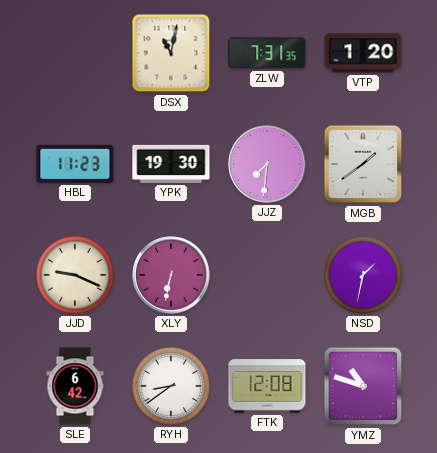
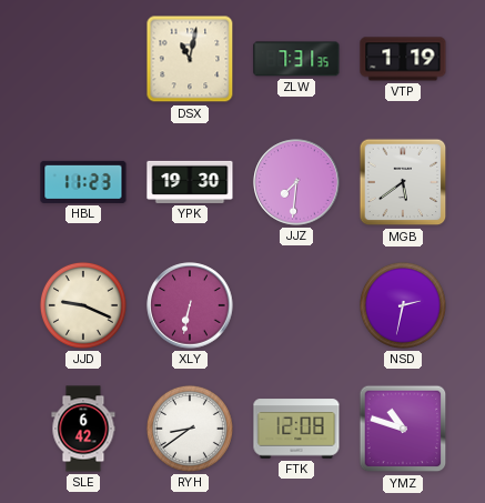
VTP: 1:20 -> 1:19 (403, 59)
MGB: 1:39 -> 5:39 (403, 182)
NSD: 1:32 -> 2:32 (403, 305)
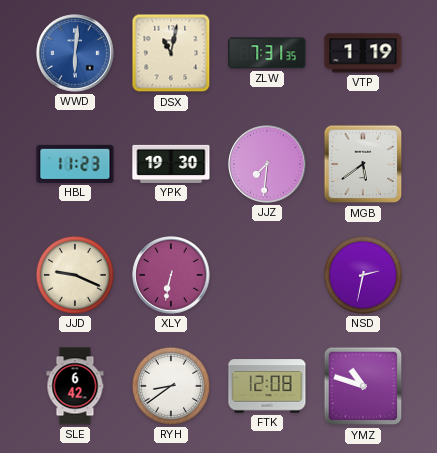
WWD: none -> 6:01 (75, 53)
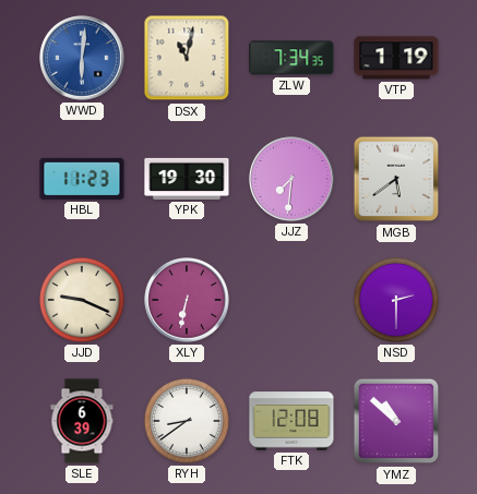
ZLW: 7:31 -> 7:34 (291, 58)
NSD: 2:32 -> 2:30 (396, 300)
SLE: 6:42 -> 6:39 (82, 421)
YMZ: 10:48 -> 10:52 (396, 421)
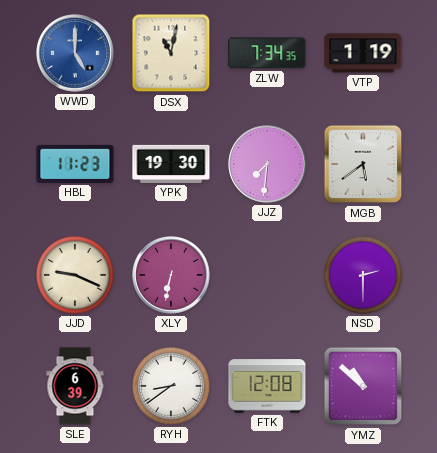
WWD: 6:01 -> 5:00 (75, 53)
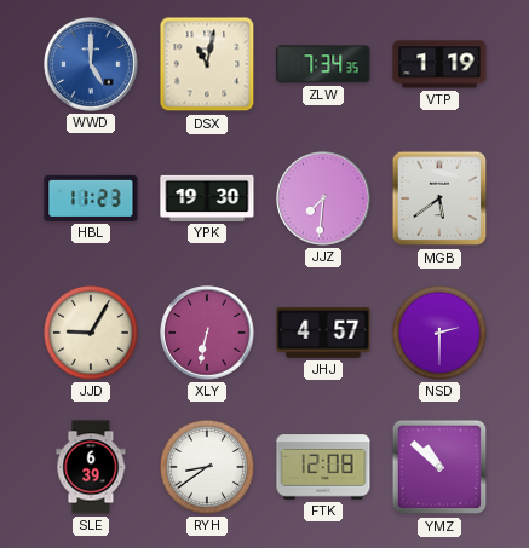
JJD: 9:19 -> 9:05 (91, 333)
JHJ: none -> 4:57 (323, 333)
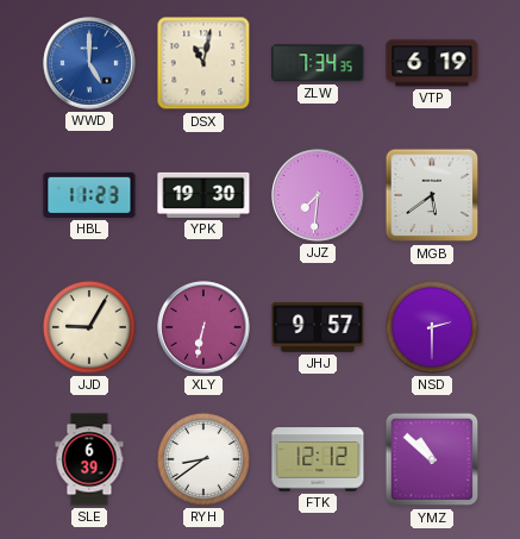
VTP: 1:19 -> 6:19 (432, 63)
JHJ: 4:57 -> 9:57 (318, 327)
FTK: 12:08 -> 12:12 (318, 459)
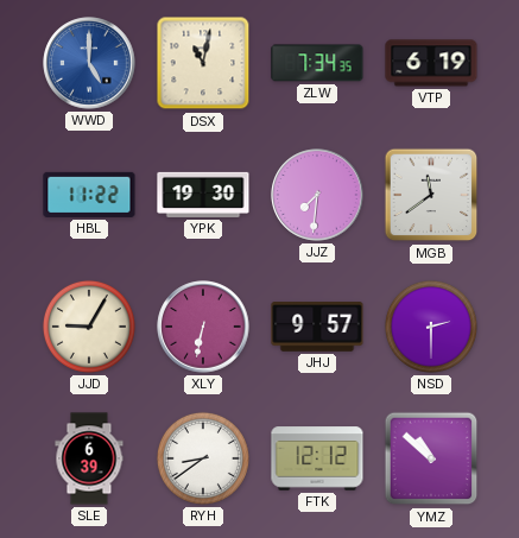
HBL: 11:23 -> 11:22 (89, 195)
MGB: 5:39 -> 11:39 (431, 195)
